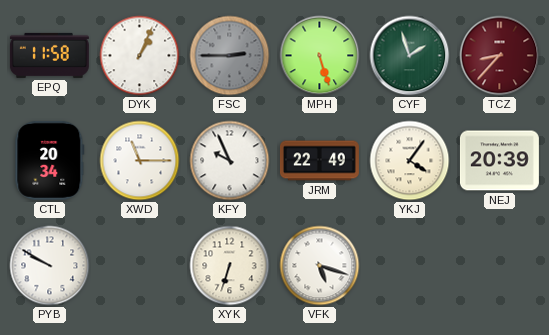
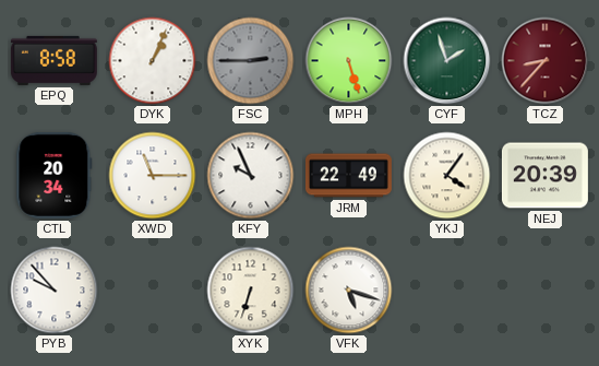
EPQ: 11:58 -> 8:58 (53, 60)
PYB: 9:50 -> 9:53 (55, 291)
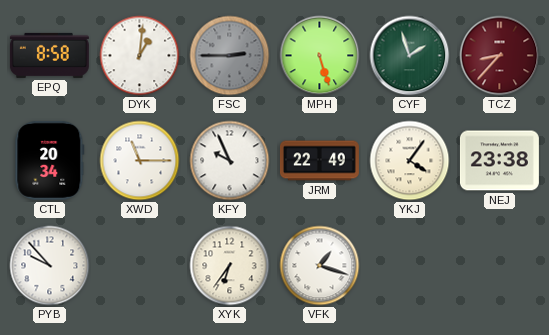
DYK: 1:04 -> 1:01 (140, 56)
NEJ: 20:39 -> 23:38 (499, 161)
XYK: 6:33 -> 6:36 (230, 266)
VFK: 5:18 -> 1:18 (320, 266)
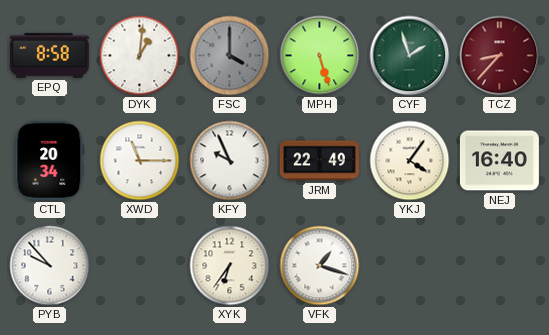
FSC: 2:45 -> 4:00 (230, 56)
NEJ: 23:38 -> 16:40 (499, 161)
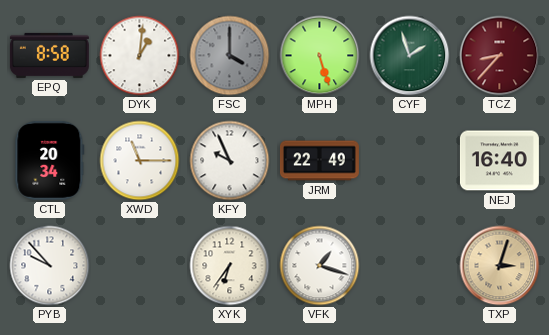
YKJ: 4:06 -> none (410, 161)
TXP: none -> 3:03 (500, 266)
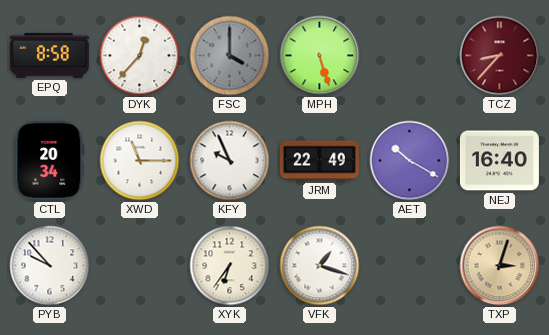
DYK: 1:01 -> 12:37 (140, 56)
CYF: 1:57 -> none (410, 56)
AET: none -> 10:20 (410, 161)
